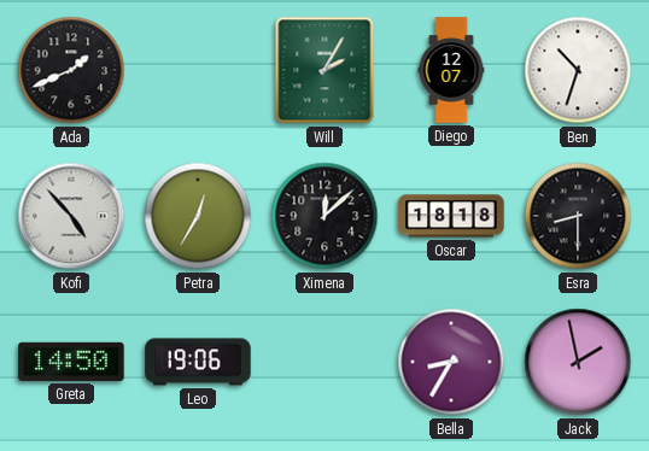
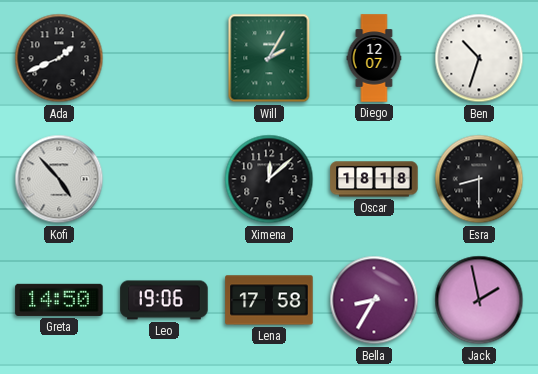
Petra: 12:35 -> none (198, 216)
Lena: none -> 17:58 (269, 300)
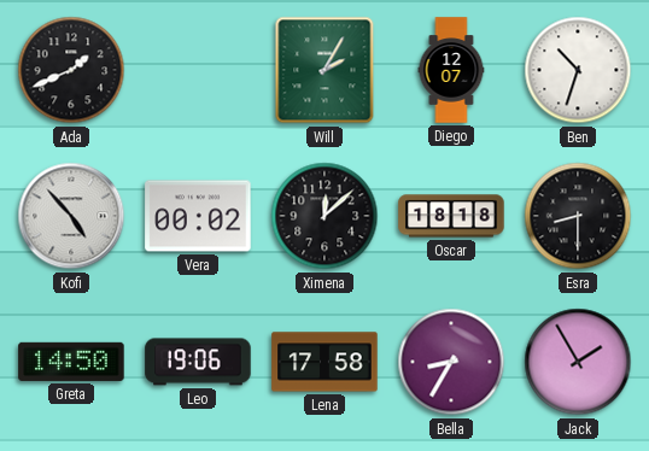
Vera: none -> 00:02 (198, 216)
Jack: 1:58 -> 1:55 (578, 362)
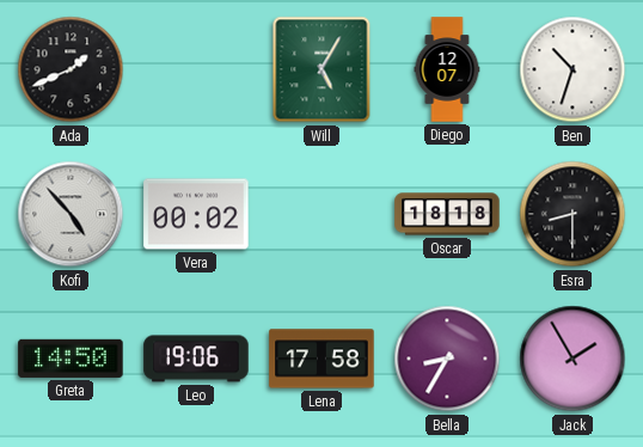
Will: 2:05 -> 5:05 (321, 69)
Ximena: 12:08 -> none (324, 216)
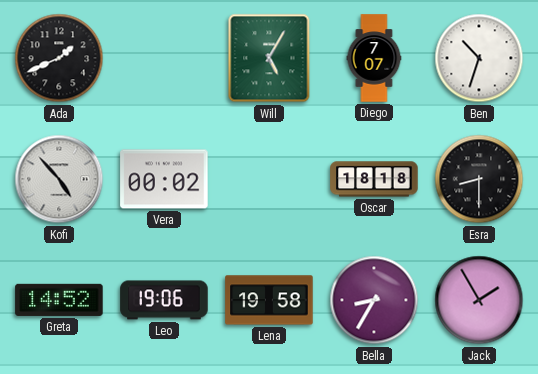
Diego: 12:07 -> 7:07 (374, 58)
Greta: 14:50 -> 14:52 (59, 300)
Lena: 17:58 -> 19:58 (269, 300)
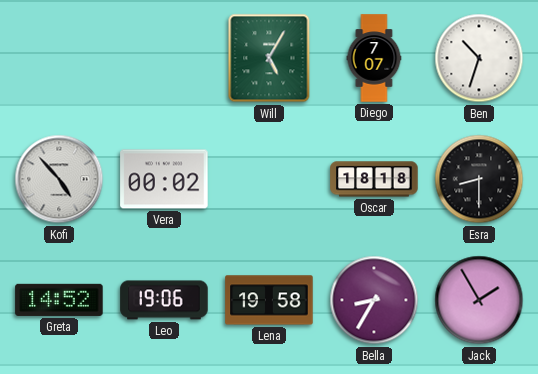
Ada: 1:41 -> none (59, 58)
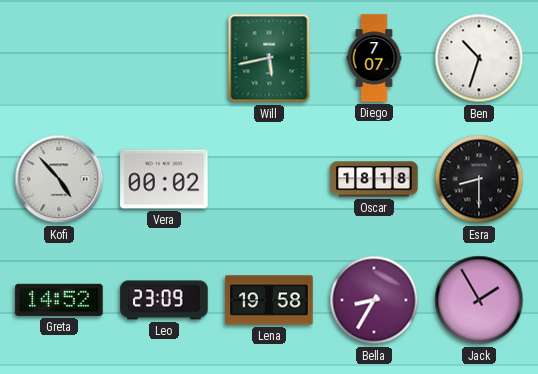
Will: 5:05 -> 5:43 (269, 58)
Leo: 19:06 -> 23:09 (164, 300)
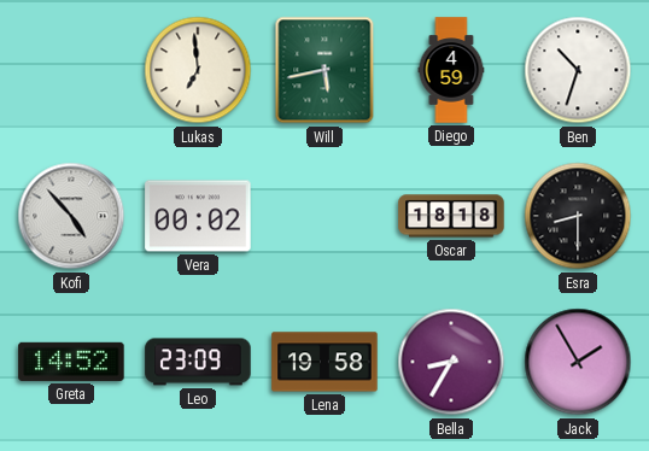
Lukas: none -> 6:59 (198, 70)
Diego: 7:07 -> 4:59 (451, 70)
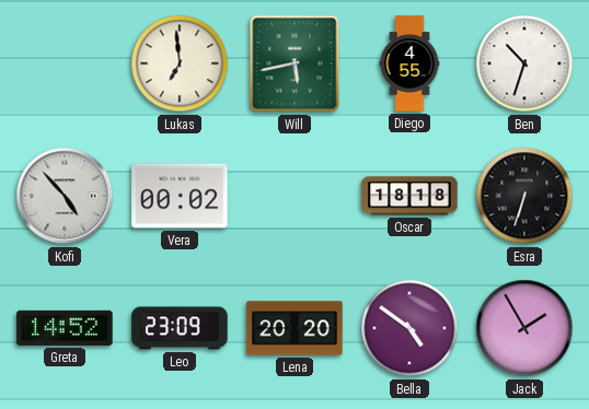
Diego: 4:59 -> 4:55 (409, 63)
Esra: 8:30 -> 6:33 (524, 196)
Lena: 19:58 -> 20:20 (294, 328)
Bella: 8:35 -> 4:51 (409, 328)
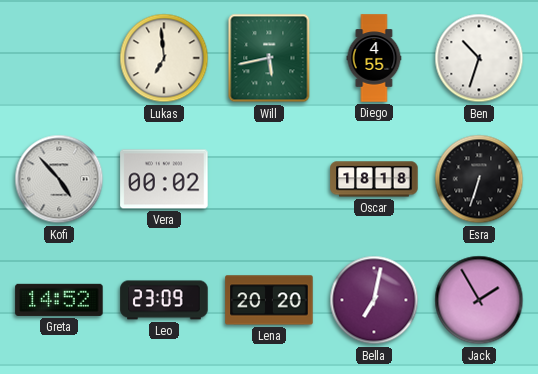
Bella: 4:51 -> 7:02 (374, 300)
